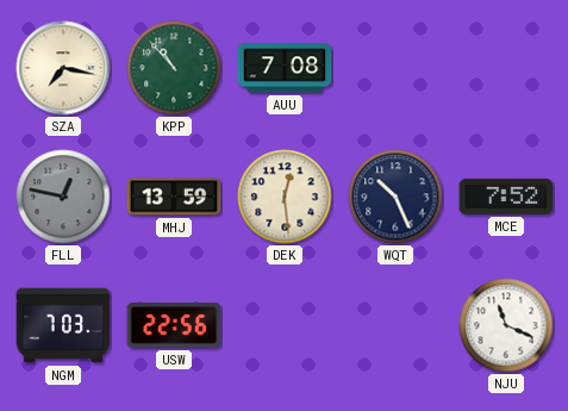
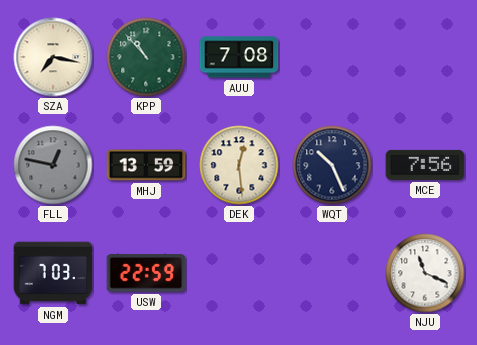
MCE: 7:52 -> 7:56 (425, 165)
USW: 22:56 -> 22:59 (146, 273)
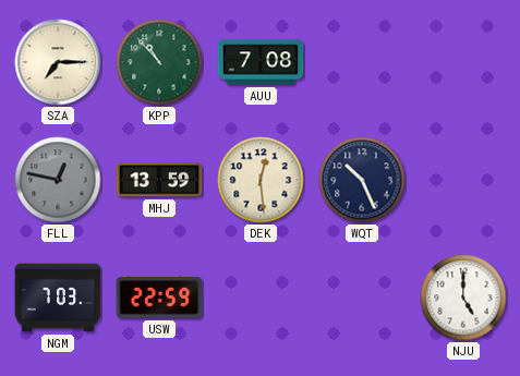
SZA: 7:17 -> 7:15 (58, 62)
MCE: 7:56 -> none (425, 165)
NJU: 11:19 -> 5:00 (463, 298)
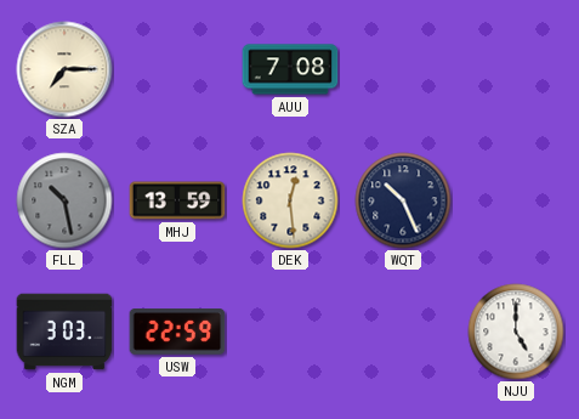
KPP: 10:53 -> none (159, 62)
FLL: 12:47 -> 10:28 (64, 200)
NGM: 7:03 -> 3:03 (64, 332)
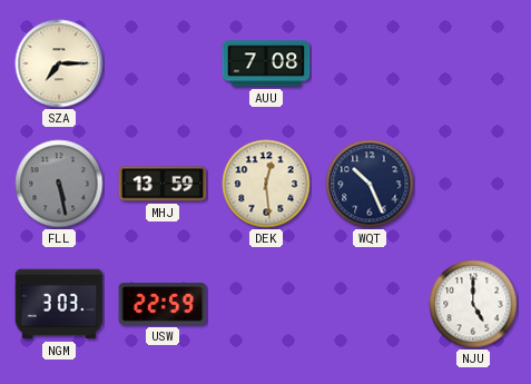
FLL: 10:28 -> 5:28 (59, 184)
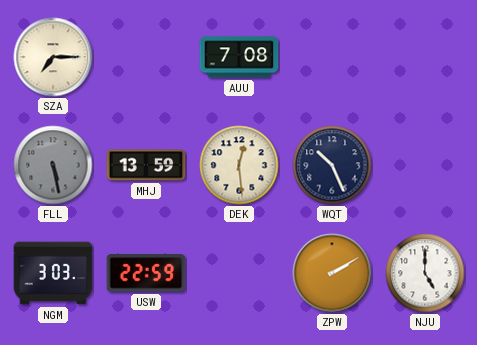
ZPW: none -> 2:10 (332, 273)
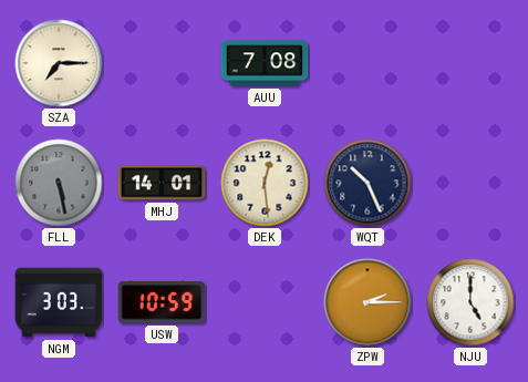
MHJ: 13:59 -> 14:01 (162, 183)
USW: 22:59 -> 10:59 (162, 302)
ZPW: 2:10 -> 2:15 (367, 302)
